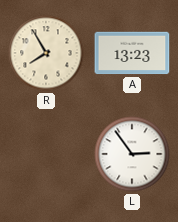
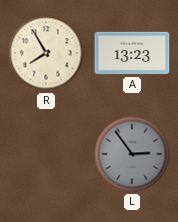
L dial: white -> grey (132, 154)
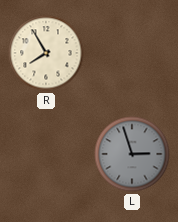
A: 13:23 -> none (132, 53)
L: 2:54 -> 2:57 (132, 154)
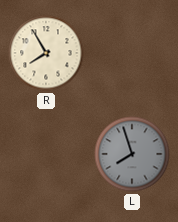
L: 2:57 -> 7:57 (132, 154)
